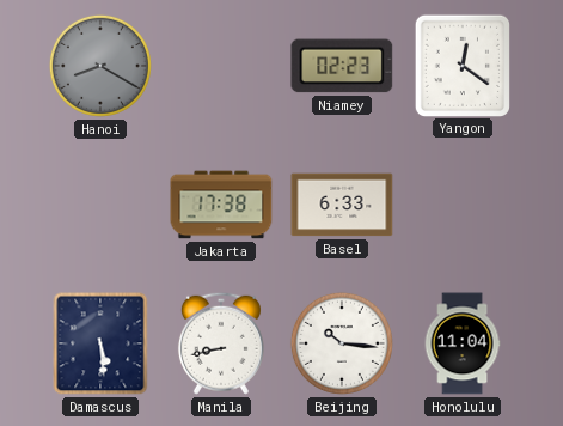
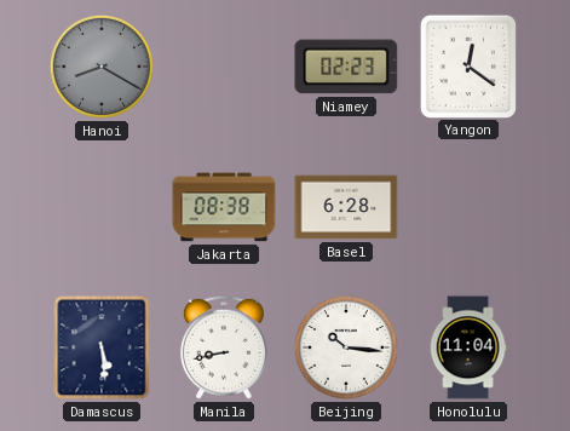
Jakarta: 17:38 -> 08:38 (224, 207)
Basel: 6:33 -> 6:28 (346, 207)
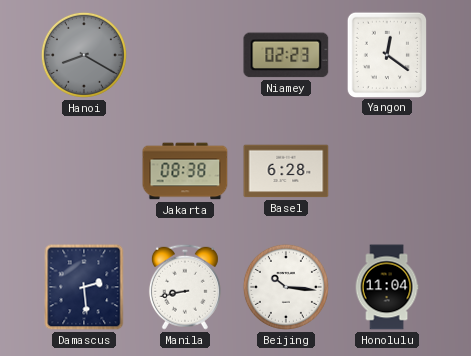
Damascus: 5:29 -> 2:29 (84, 287)
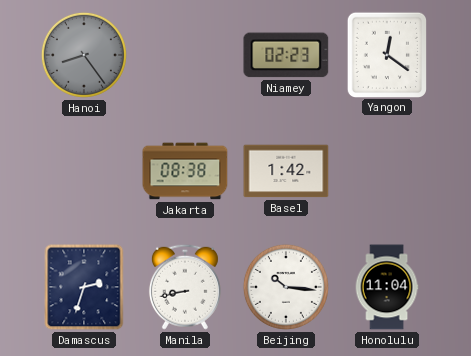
Hanoi: 8:20 -> 8:24 (84, 55)
Basel: 6:28 -> 1:42 (286, 171)
Damascus: 2:29 -> 2:33 (84, 287)
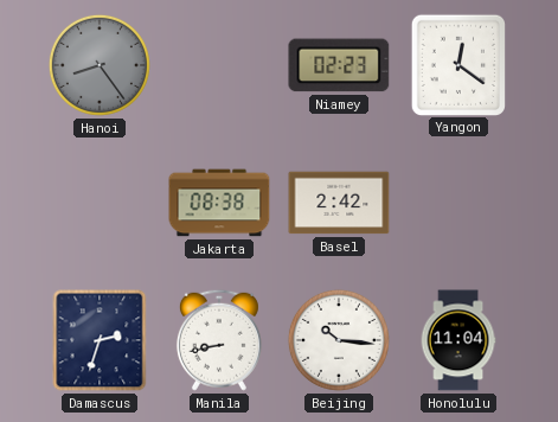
Basel: 1:42 -> 2:42 (339, 203)
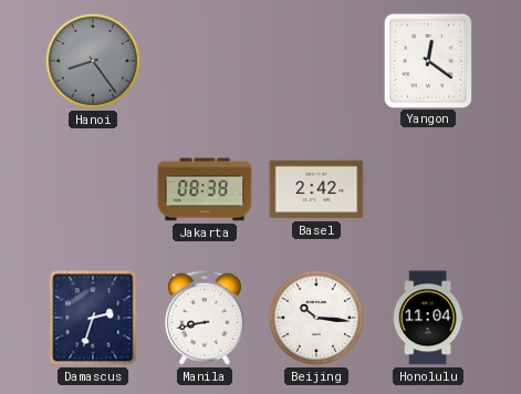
Niamey: 02:23 -> none (339, 65)
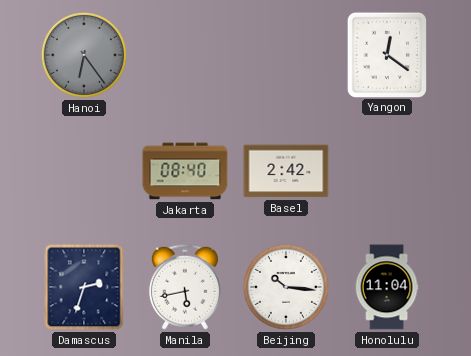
Hanoi: 8:24 -> 6:24 (84, 55)
Jakarta: 08:38 -> 08:40 (185, 171)
Manila: 8:43 -> 5:43 (185, 287)
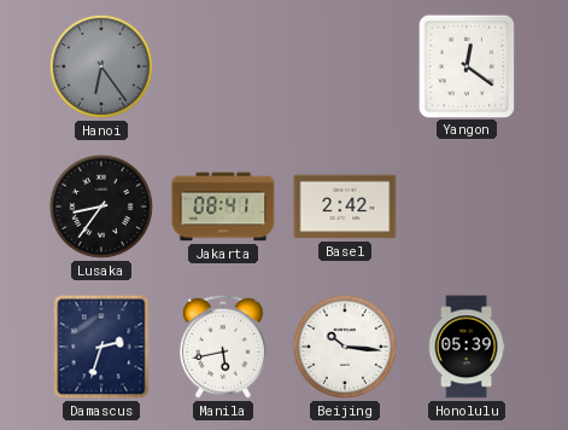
Lusaka: none -> 8:36 (101, 207)
Jakarta: 08:40 -> 08:41 (223, 207)
Honolulu: 11:04 -> 05:39 (467, 347)
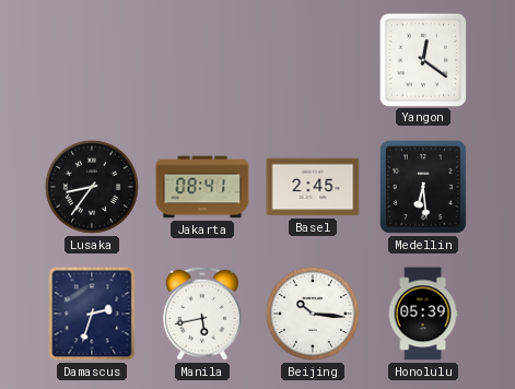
Hanoi: 6:24 -> none (101, 66)
Basel: 2:42 -> 2:45 (313, 187)
Medellin: none -> 6:29 (424, 188)
